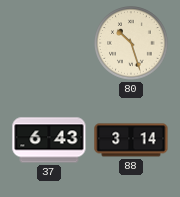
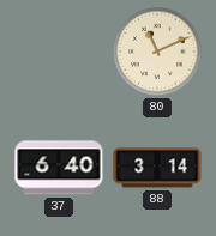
80: 10:27 -> 11:11 (157, 52)
37: 6:43 -> 6:40 (59, 168)
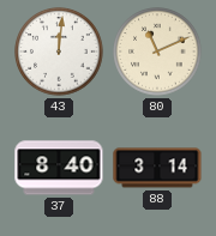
43: none -> 12:01 (59, 52)
37: 6:40 -> 8:40 (59, 168)
